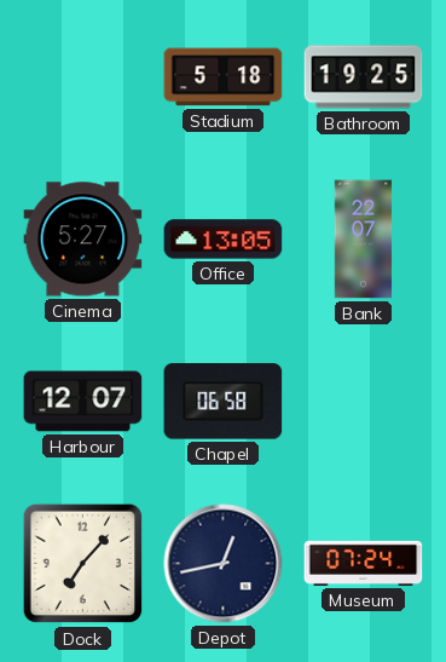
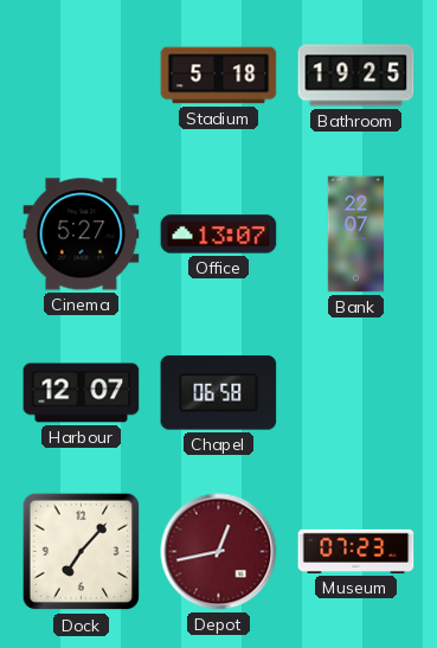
Office: 13:05 -> 13:07 (219, 235)
Depot dial: navy -> burgundy (219, 552)
Museum: 07:24 -> 07:23 (356, 551)
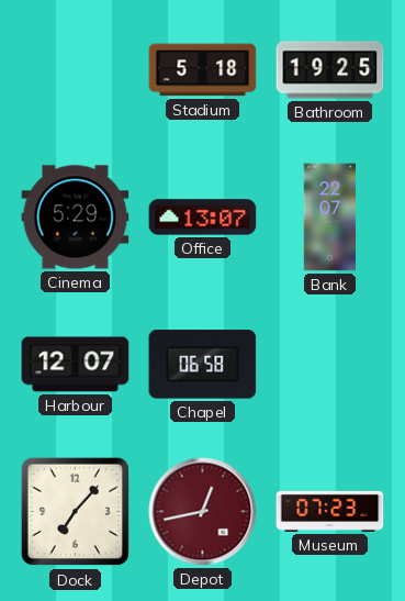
Cinema: 5:27 -> 5:29 (76, 218)
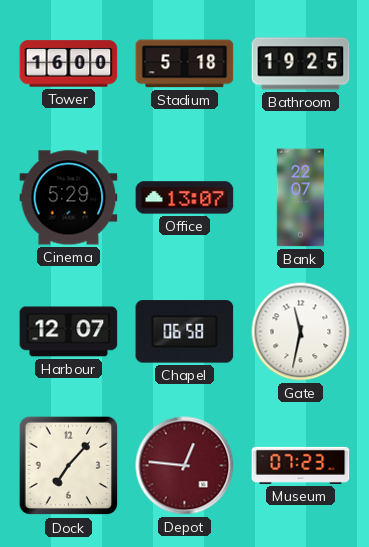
Tower: none -> 16:00 (69, 64)
Gate: none -> 11:32 (301, 332)
Depot: 12:43 -> 12:46 (185, 466)
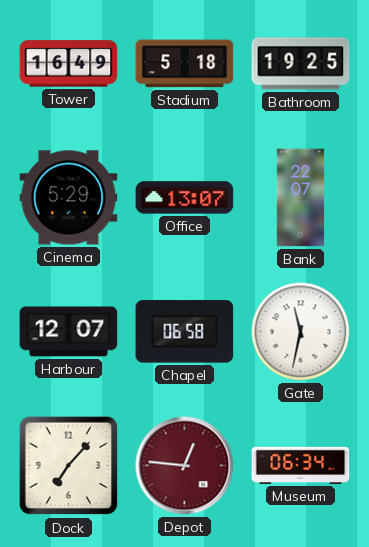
Tower: 16:00 -> 16:49 (69, 64)
Museum: 07:23 -> 06:34 (301, 465)
